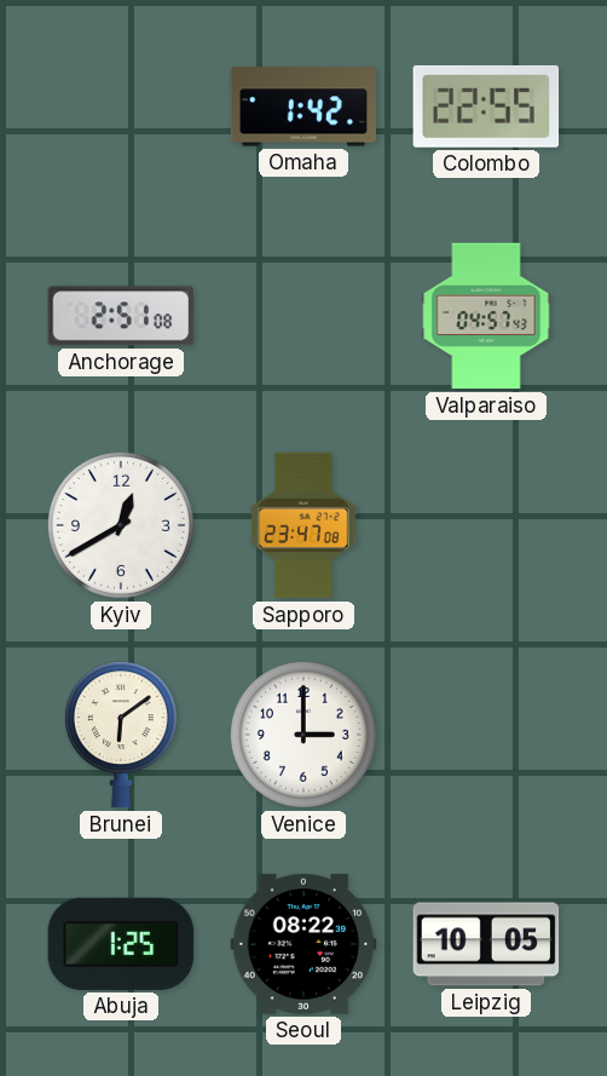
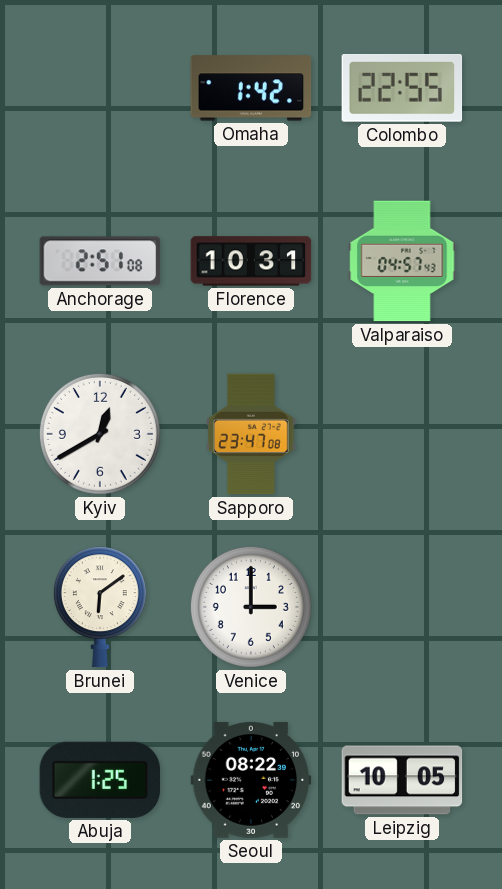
Florence: none -> 10:31 (251, 261)
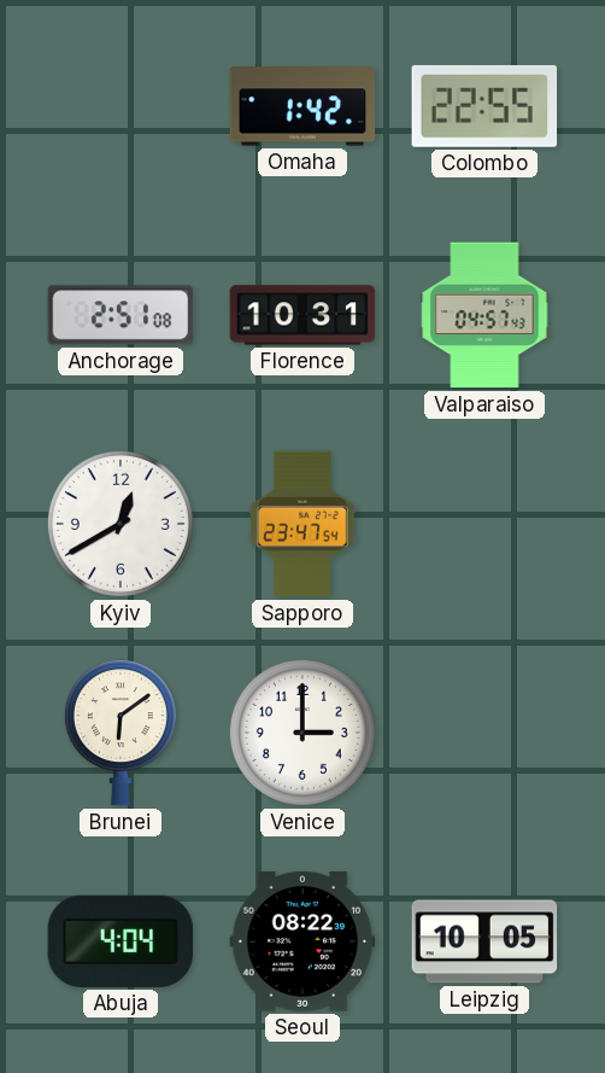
Sapporo: 23:47:08 -> 23:47:54 (302, 524)
Abuja: 1:25 -> 4:04 (121, 941)
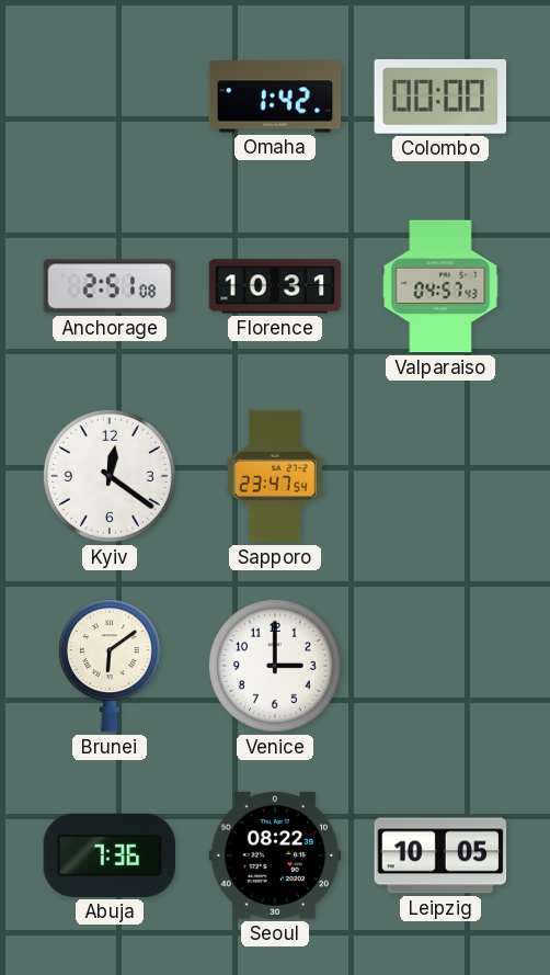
Colombo: 22:55 -> 00:00 (440, 97)
Kyiv: 12:40 -> 12:21 (110, 476)
Abuja: 4:04 -> 7:36 (110, 855)
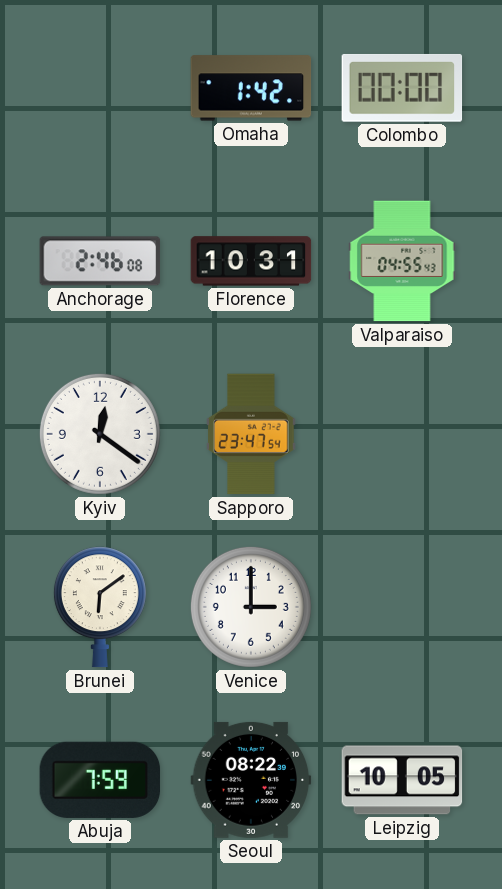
Anchorage: 2:51 -> 2:46 (100, 261)
Valparaiso: 04:57 -> 04:55 (402, 261)
Abuja: 7:36 -> 7:59 (100, 780)
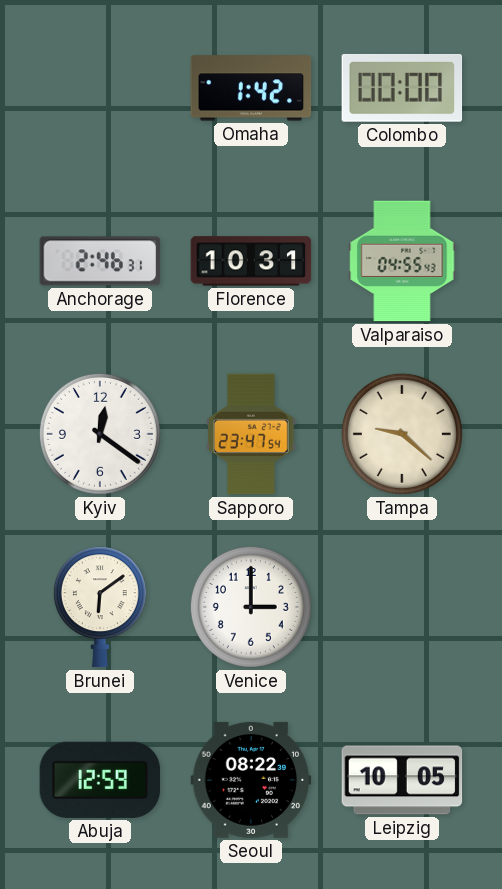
Anchorage: 2:46:08 -> 2:46:31 (100, 261)
Tampa: none -> 9:22 (402, 434)
Abuja: 7:59 -> 12:59 (100, 780)
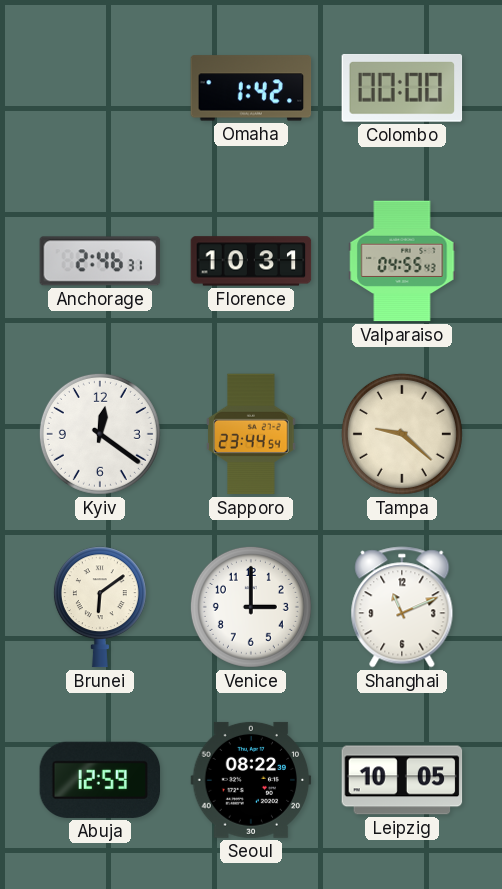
Sapporo: 23:47 -> 23:44 (251, 434)
Shanghai: none -> 11:11 (402, 607)
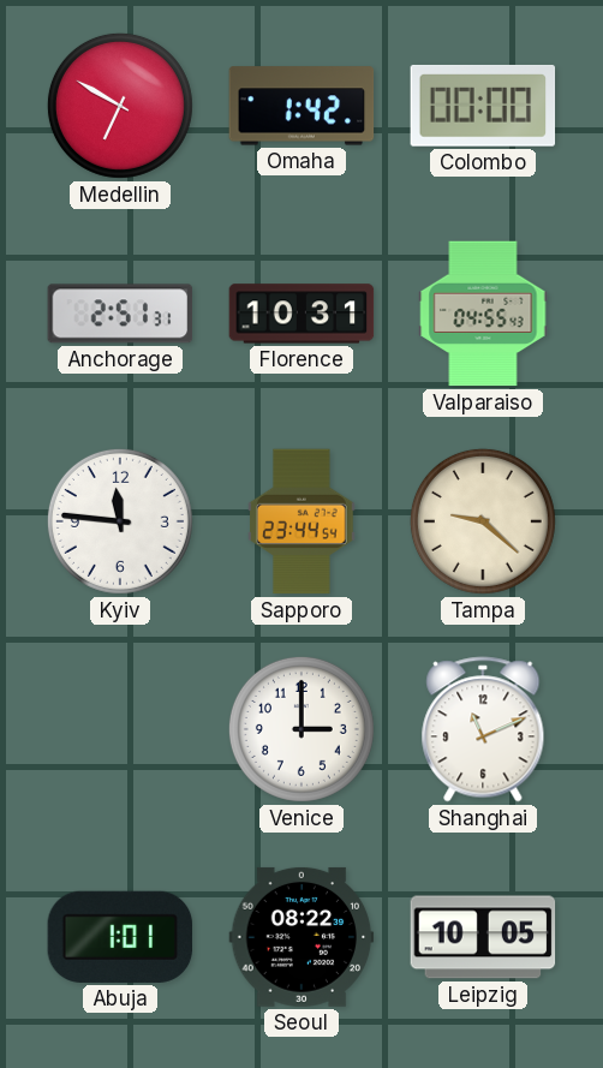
Medellin: none -> 6:50 (120, 106)
Anchorage: 2:46 -> 2:51 (120, 314)
Kyiv: 12:21 -> 11:46 (120, 521)
Brunei: 6:09 -> none (100, 607)
Abuja: 12:59 -> 1:01 (120, 937)
